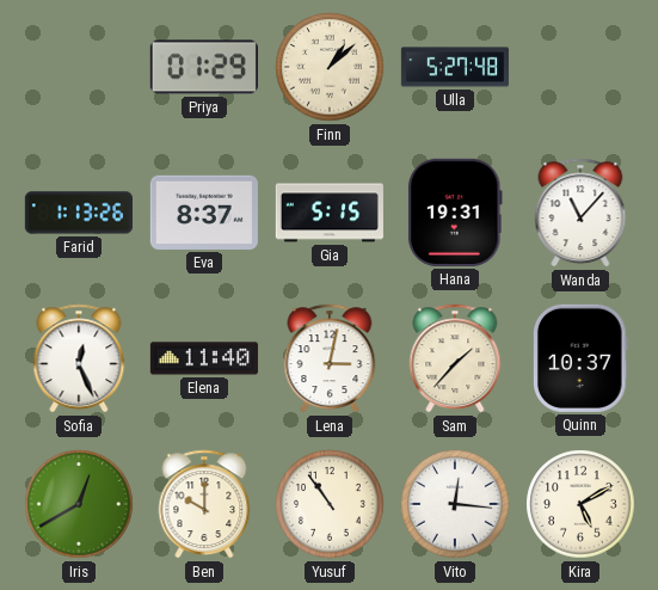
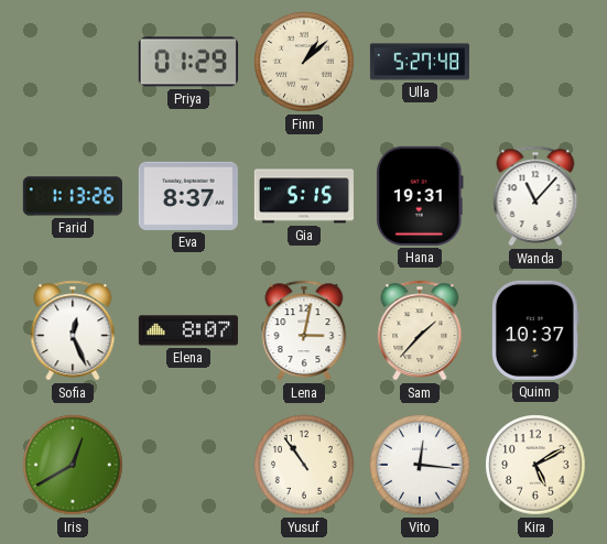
Elena: 11:40 -> 8:07 (188, 330)
Ben: 10:00 -> none (204, 504)
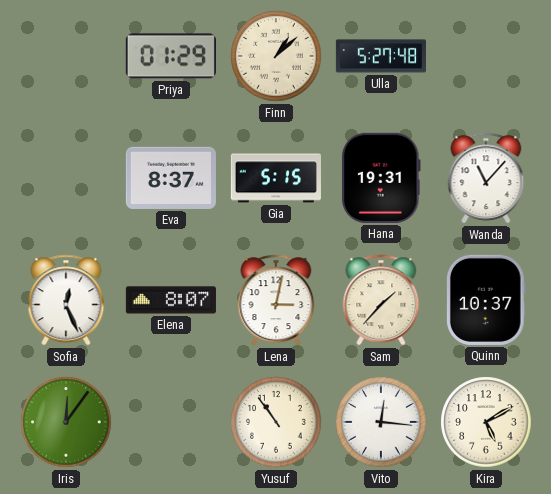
Farid: 1:13 -> none (73, 196)
Iris: 12:40 -> 12:06 (66, 422)
